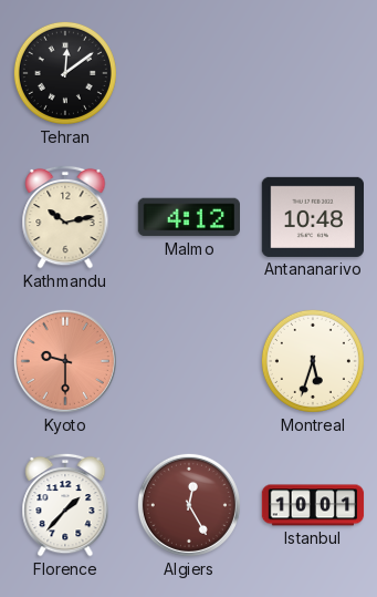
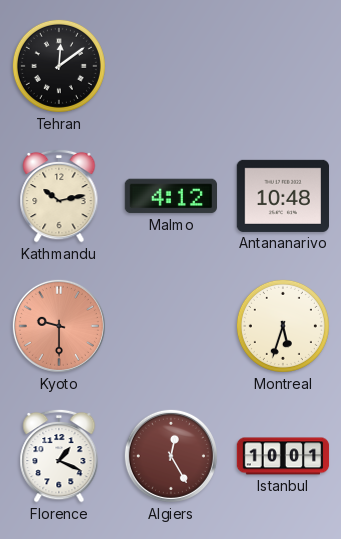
Florence: 1:37 -> 1:19 (59, 456)
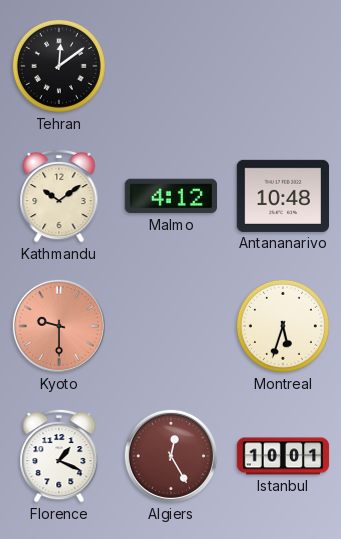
Kathmandu: 10:13 -> 10:09 (59, 196)
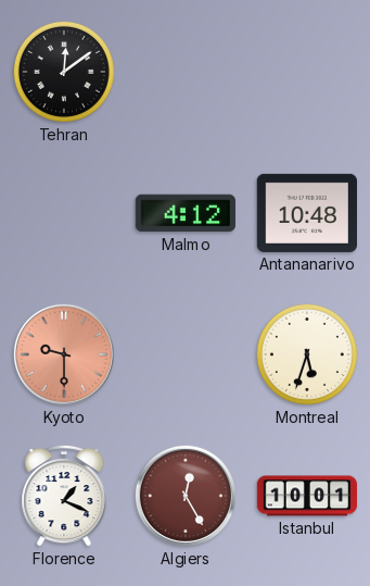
Kathmandu: 10:09 -> none (59, 196)
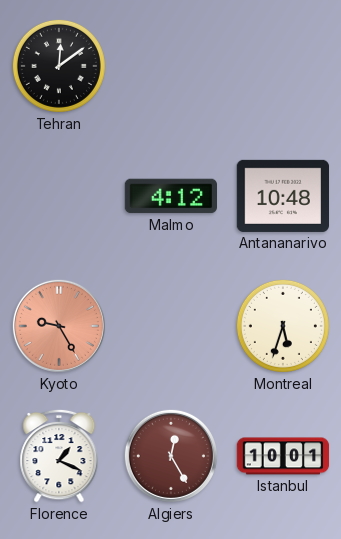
Kyoto: 9:30 -> 9:25 (59, 326)
